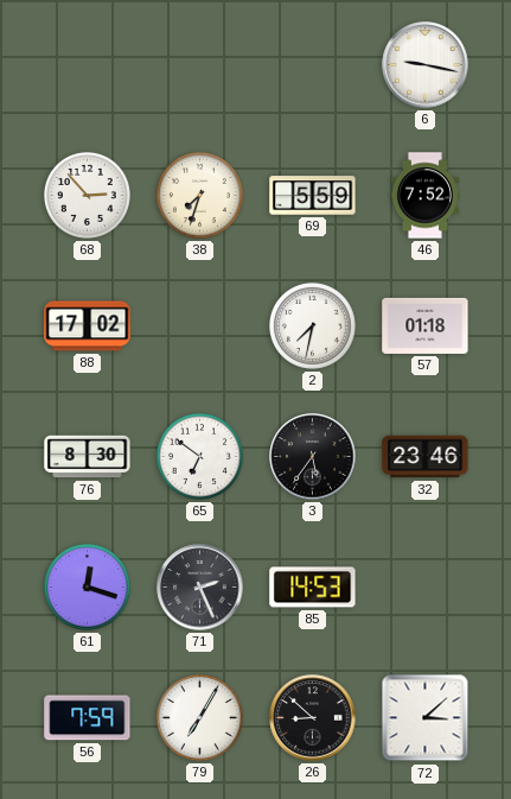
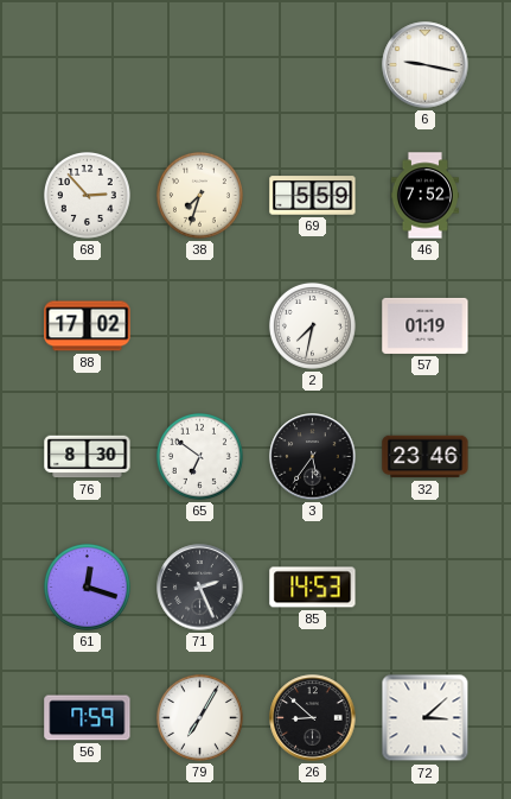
57: 01:18 -> 01:19 (426, 325)
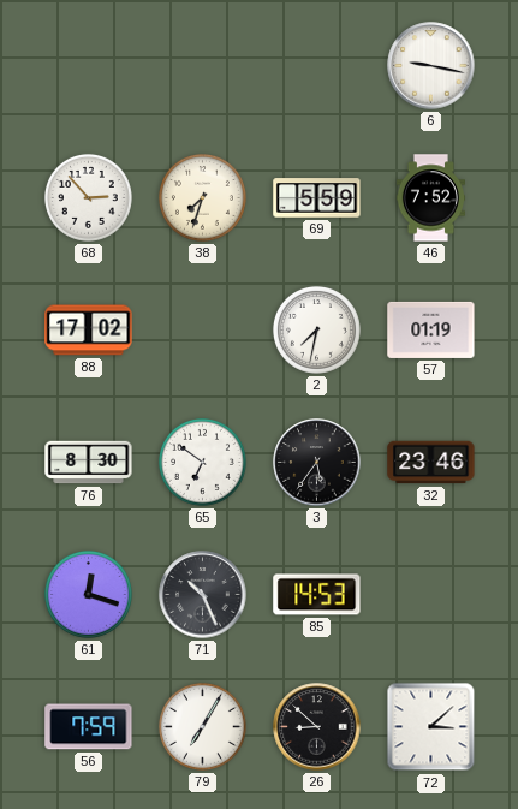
71: 2:26 -> 10:26 (203, 595)
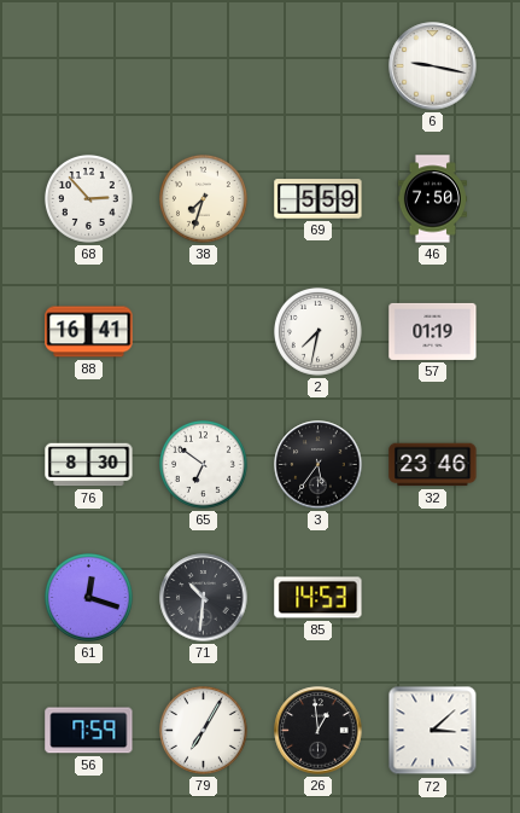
46: 7:52 -> 7:50 (432, 199)
88: 17:02 -> 16:41 (89, 332)
71: 10:26 -> 10:31 (204, 598)
26: 8:52 -> 12:59 (319, 731)
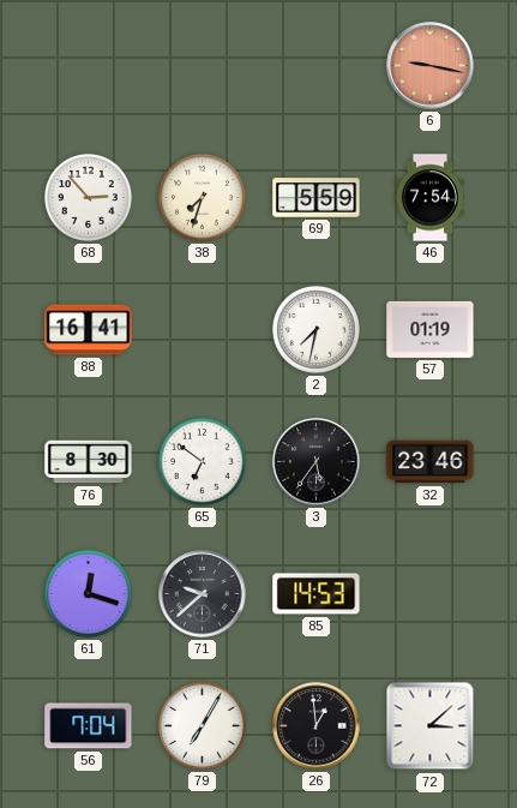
6 dial: white -> salmon (431, 66)
46: 7:50 -> 7:54 (429, 198)
71: 10:31 -> 9:38 (203, 594)
56: 7:59 -> 7:04 (89, 726)
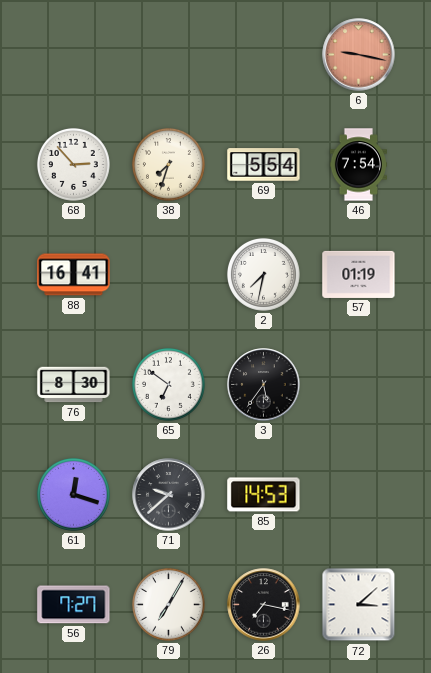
69: 5:59 -> 5:54 (264, 165)
32: 23:46 -> none (431, 462)
56: 7:04 -> 7:27 (74, 605)
26: 12:59 -> 7:17 (264, 605)
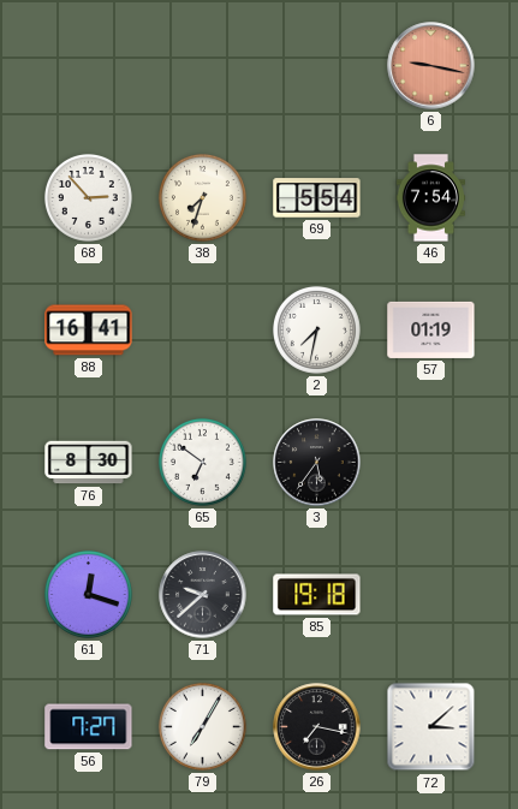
85: 14:53 -> 19:18 (317, 595)
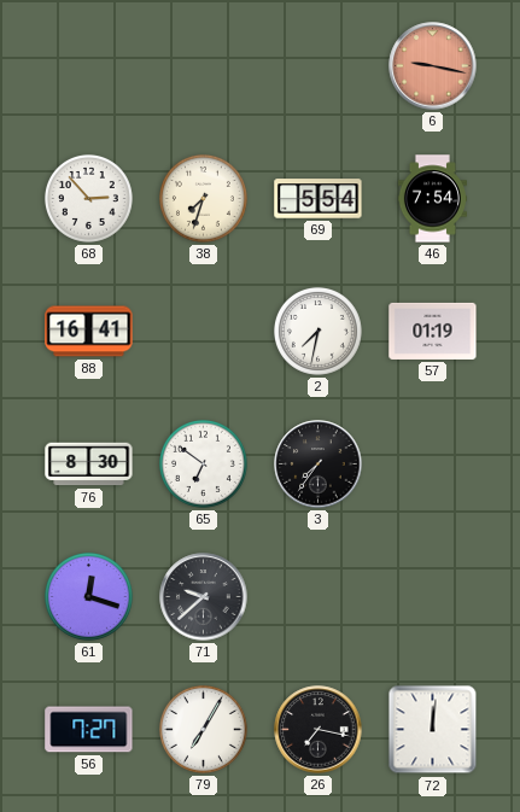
3: 5:36 -> 7:36 (319, 465)
85: 19:18 -> none (317, 595)
72: 3:08 -> 12:01 (433, 730)
